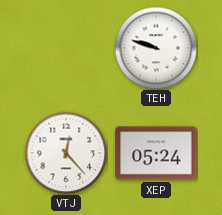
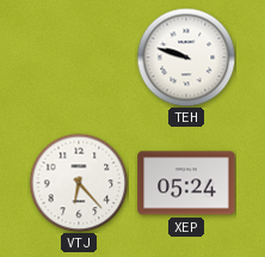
VTJ: 12:23 -> 6:23 (79, 183)
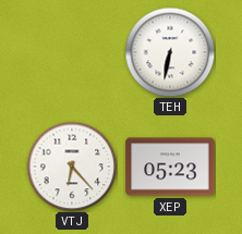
TEH: 9:48 -> 6:32 (170, 52)
XEP: 05:24 -> 05:23 (170, 167)
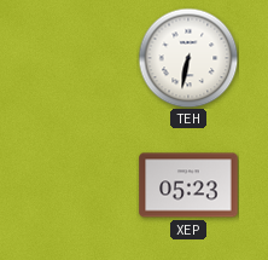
VTJ: 6:23 -> none (72, 167)
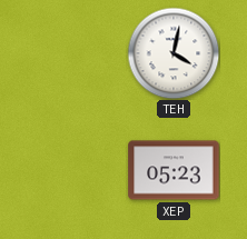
TEH: 6:32 -> 4:02 (174, 53)
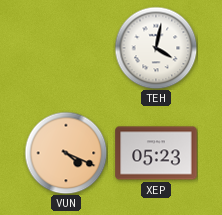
VUN: none -> 4:19 (66, 153)
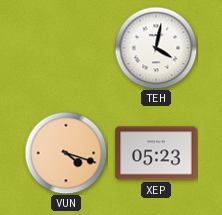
VUN: 4:19 -> 4:18 (66, 153)
